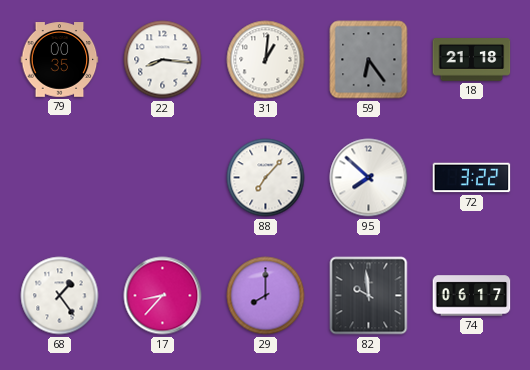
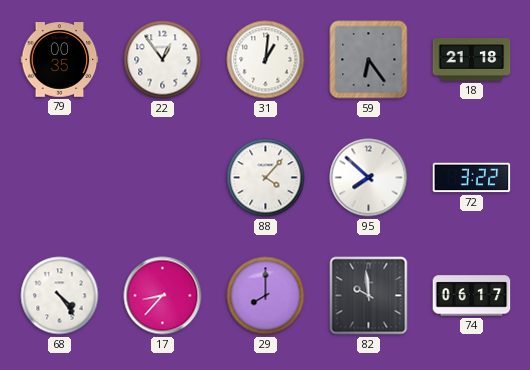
22: 8:16 -> 12:54 (163, 60)
88: 7:07 -> 4:07 (266, 178)
68: 1:24 -> 4:24 (60, 296)
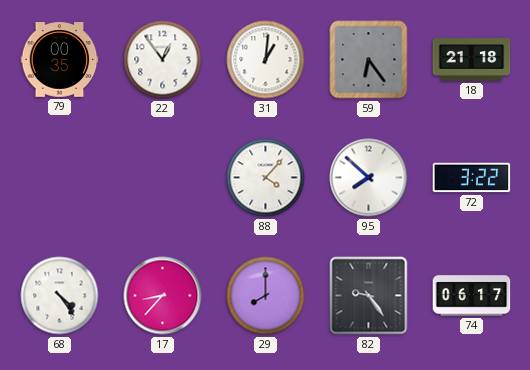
82: 9:59 -> 9:24 (369, 296)
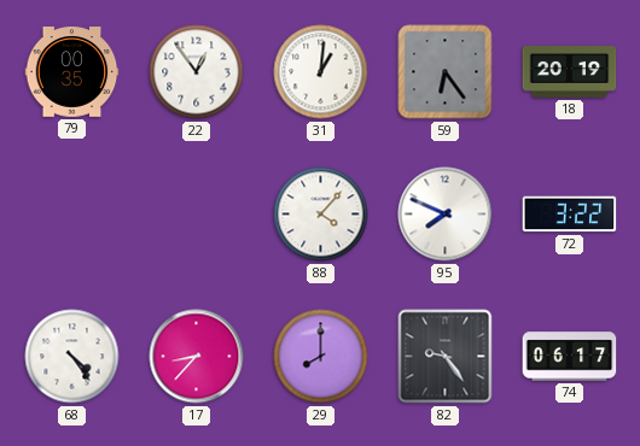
18: 21:18 -> 20:19 (570, 72)
95: 7:52 -> 7:49 (446, 215)
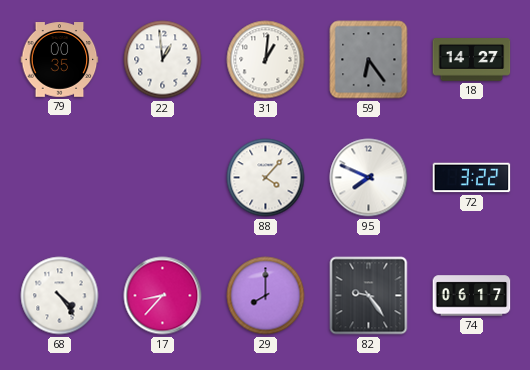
22: 12:54 -> 12:59 (163, 60)
18: 20:19 -> 14:27 (472, 60)
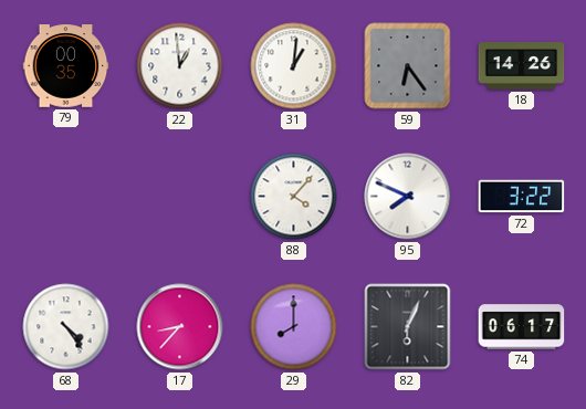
18: 14:27 -> 14:26 (522, 66)
82: 9:24 -> 6:04 (408, 327)
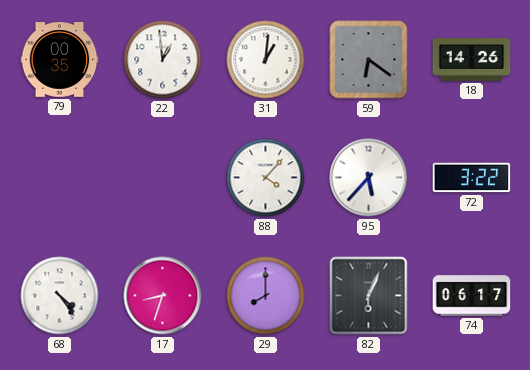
59: 6:24 -> 6:21 (369, 60)
95: 7:49 -> 5:37 (369, 178)
17: 8:37 -> 8:33 (163, 296)
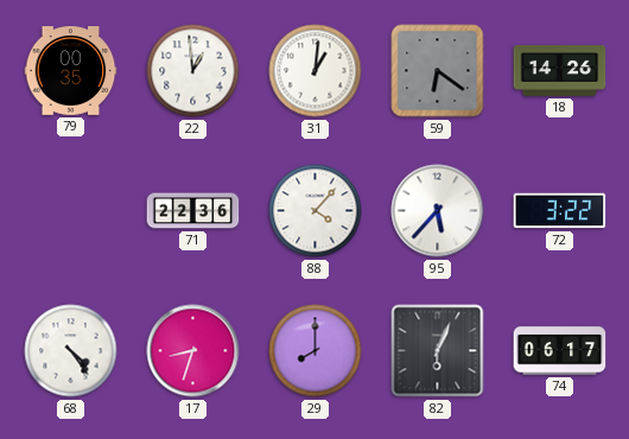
71: none -> 22:36 (193, 211)
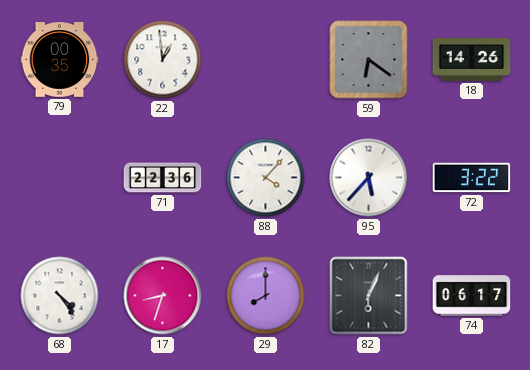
31: 1:01 -> none (316, 71)
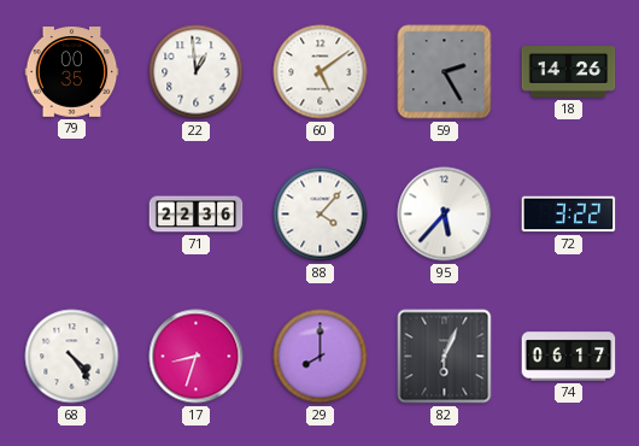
60: none -> 5:09 (321, 72)
59: 6:21 -> 2:25 (445, 72)
